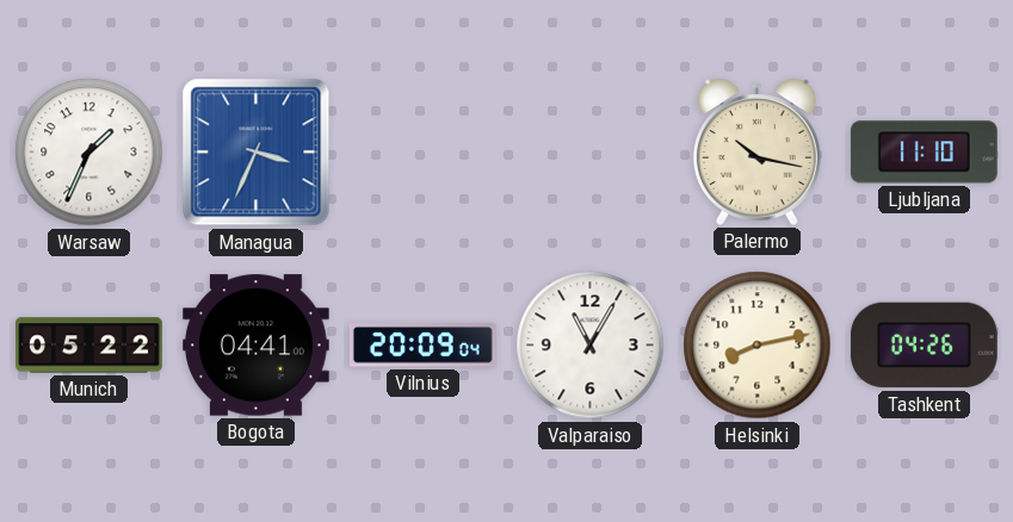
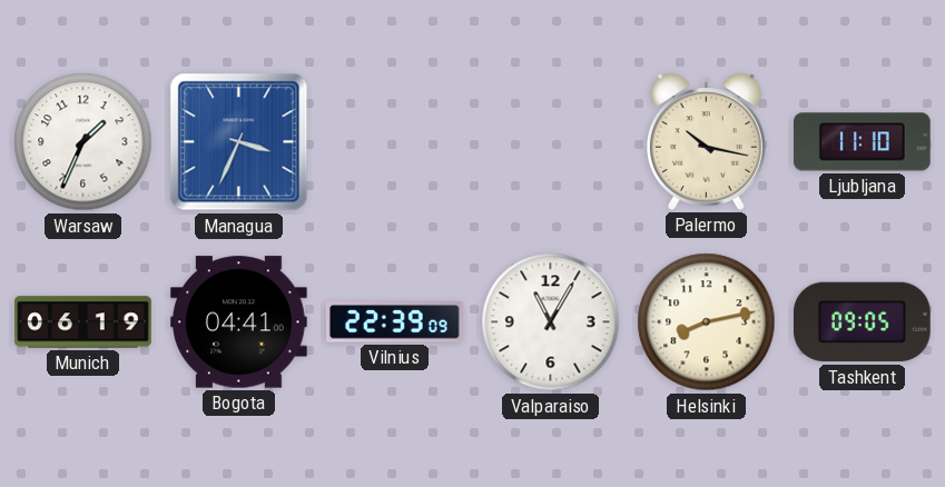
Munich: 05:22 -> 06:19 (83, 322)
Vilnius: 20:09 -> 22:39 (394, 322)
Tashkent: 04:26 -> 09:05 (862, 322)
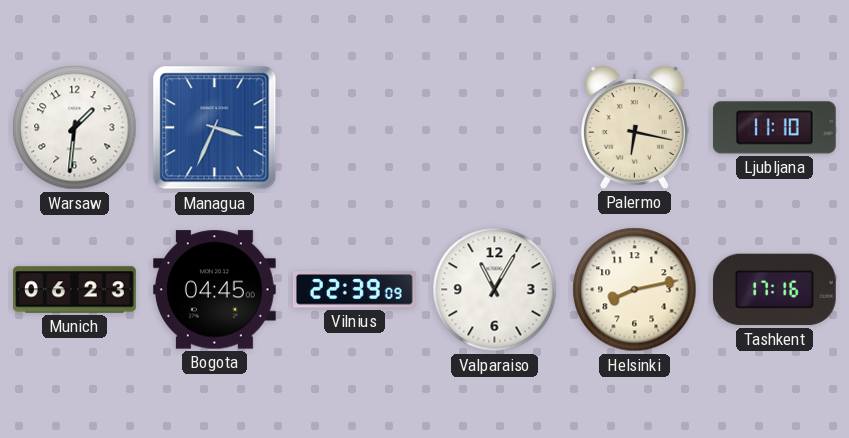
Warsaw: 1:34 -> 1:31 (75, 128)
Palermo: 10:17 -> 6:17 (634, 127)
Munich: 06:19 -> 06:23 (75, 290)
Bogota: 04:41 -> 04:45 (215, 290)
Tashkent: 09:05 -> 17:16 (774, 290)
